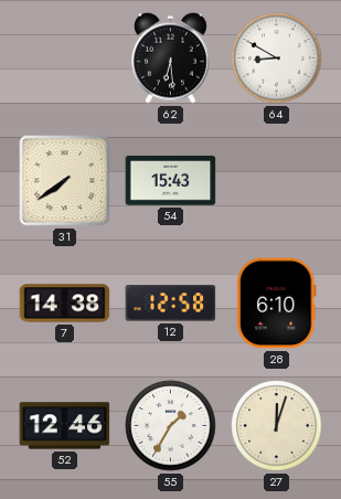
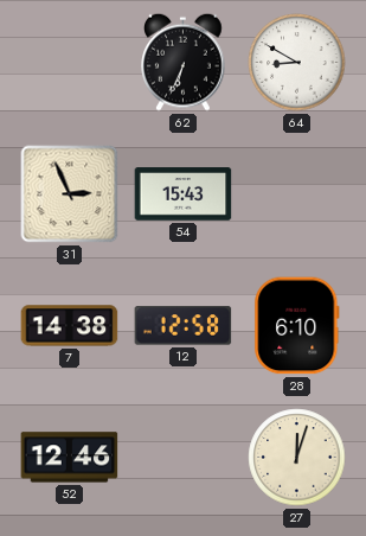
62: 6:29 -> 6:34 (184, 62)
31: 7:39 -> 2:56 (70, 194)
55: 1:35 -> none (171, 426)
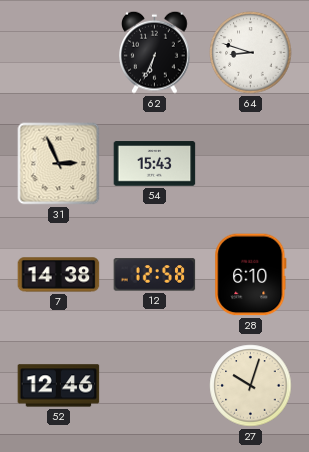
64: 8:50 -> 8:48 (251, 53)
27: 12:03 -> 10:03 (251, 386)
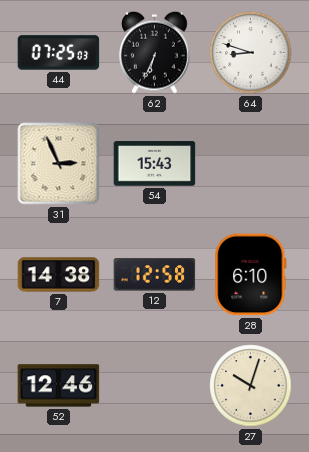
44: none -> 07:25 (59, 53)
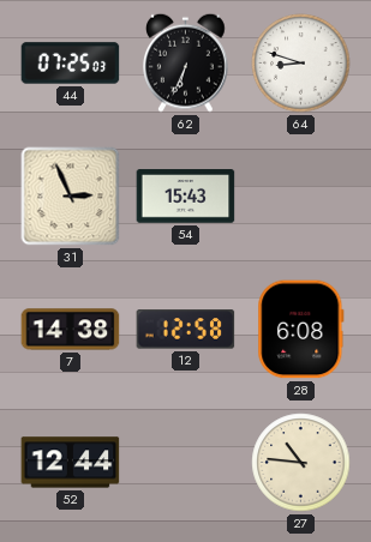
28: 6:10 -> 6:08 (301, 330)
52: 12:46 -> 12:44 (71, 463)
27: 10:03 -> 10:46 (301, 463)
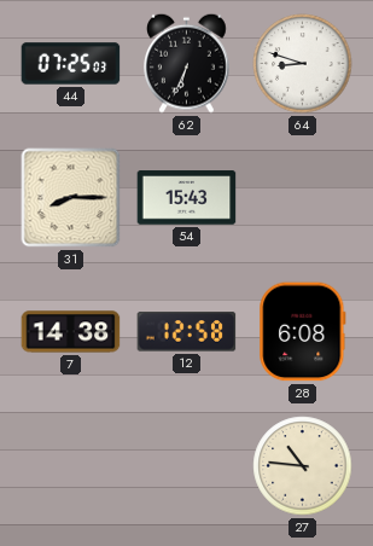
31: 2:56 -> 8:15 (71, 198)
52: 12:44 -> none (71, 463)
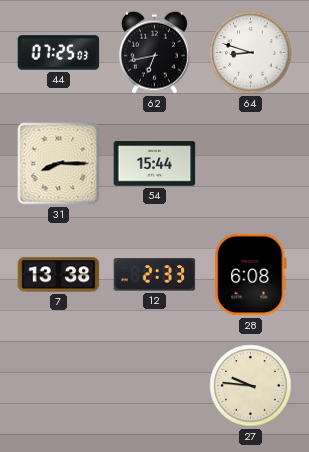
62: 6:34 -> 6:43 (155, 52)
54: 15:43 -> 15:44 (155, 164)
7: 14:38 -> 13:38 (59, 275)
12: 12:58 -> 2:33 (155, 275)
27: 10:46 -> 9:46 (251, 386)
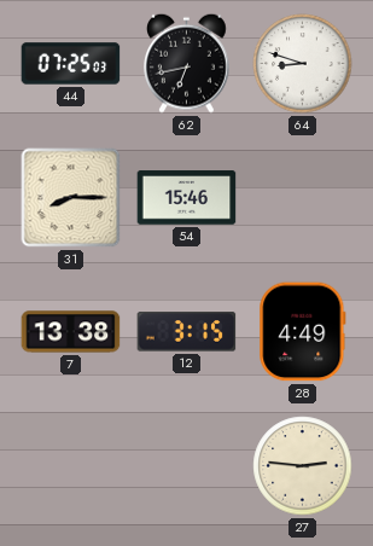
54: 15:44 -> 15:46 (187, 198)
12: 2:33 -> 3:15 (187, 332)
28: 6:08 -> 4:49 (303, 332)
27: 9:46 -> 2:46 (303, 466)
